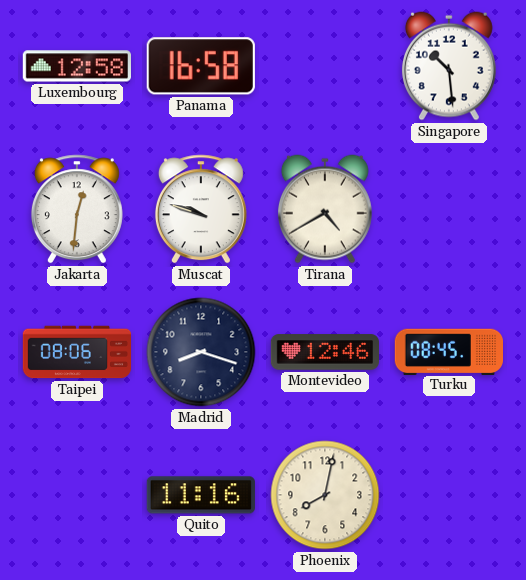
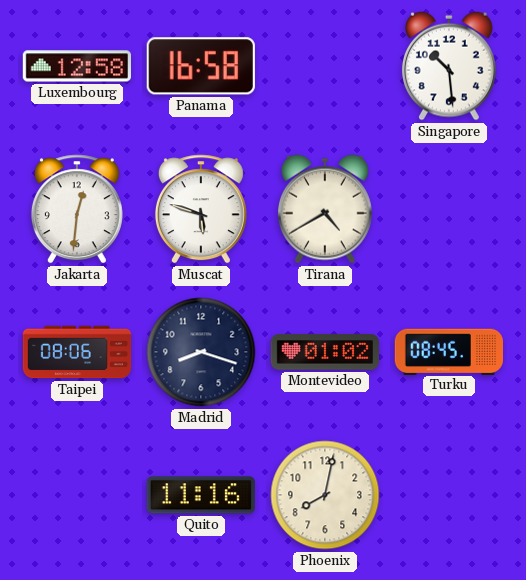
Muscat: 9:48 -> 5:48 (201, 209)
Montevideo: 12:46 -> 01:02 (324, 352)
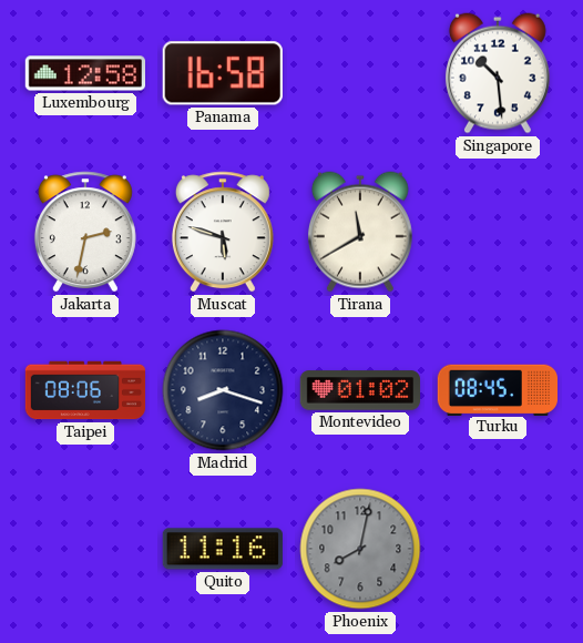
Jakarta: 12:31 -> 2:32 (85, 232)
Tirana: 4:40 -> 11:40 (360, 232)
Phoenix dial: cream -> grey (360, 549)
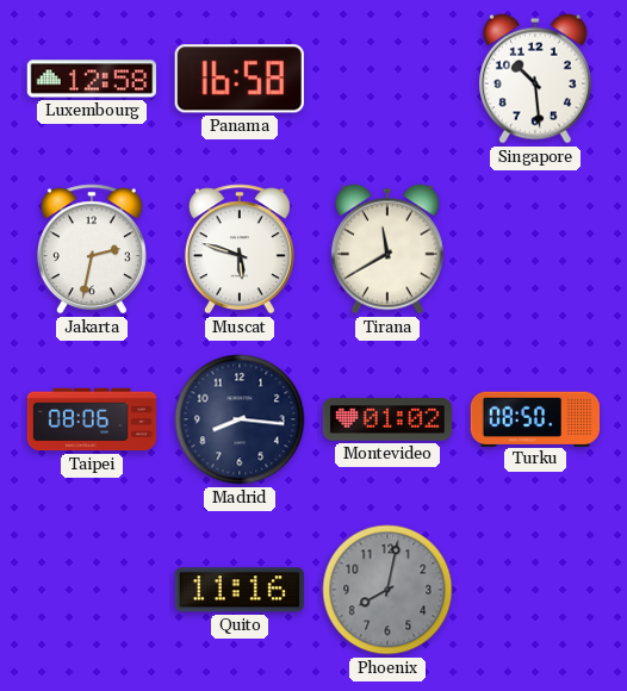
Madrid: 8:18 -> 8:16 (240, 419)
Turku: 08:45 -> 08:50 (534, 418)
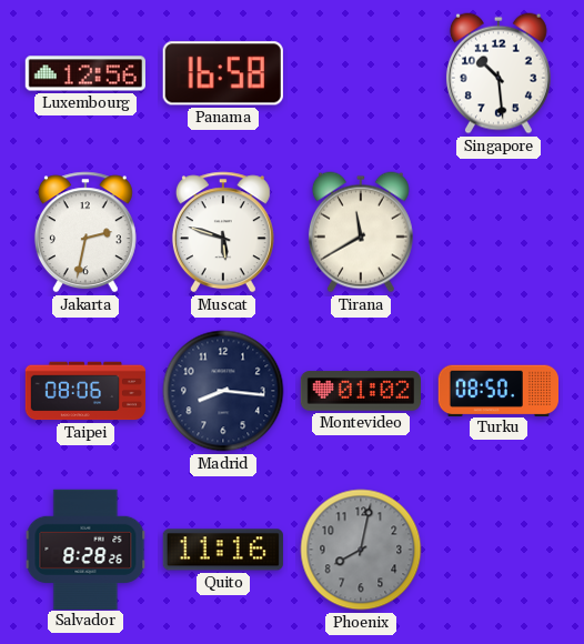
Luxembourg: 12:58 -> 12:56 (84, 73)
Salvador: none -> 8:28 (85, 549)
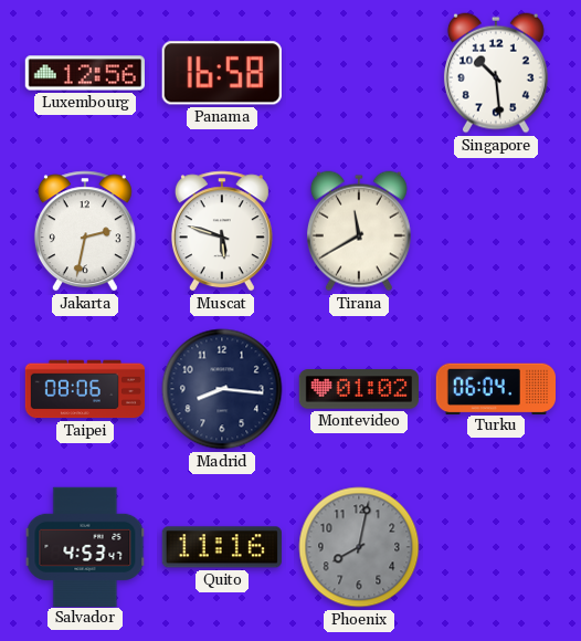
Turku: 08:50 -> 06:04 (495, 388)
Salvador: 8:28 -> 4:53 (85, 546)
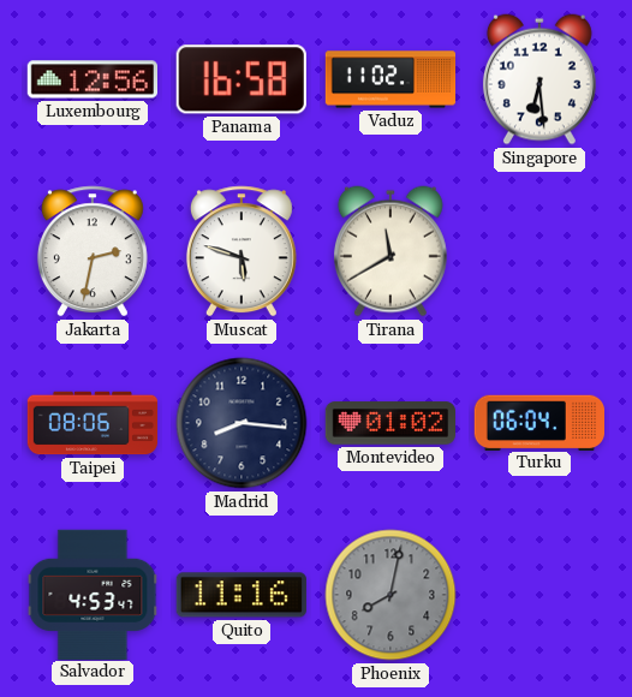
Vaduz: none -> 11:02 (390, 79)
Singapore: 10:29 -> 6:29 (539, 79)
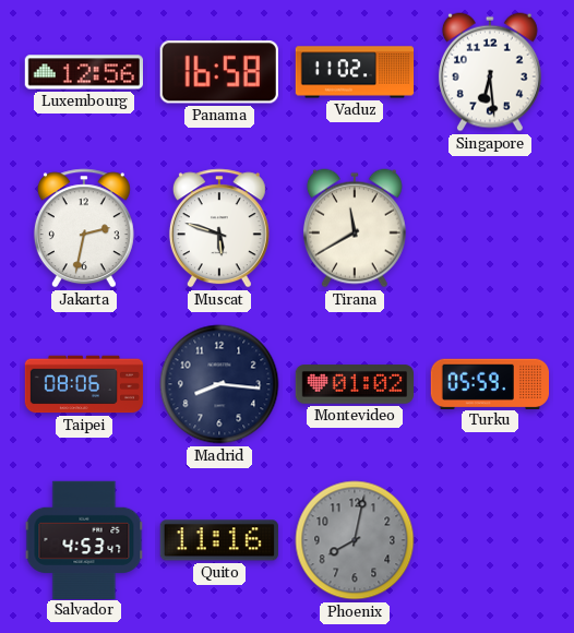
Turku: 06:04 -> 05:59 (489, 383)
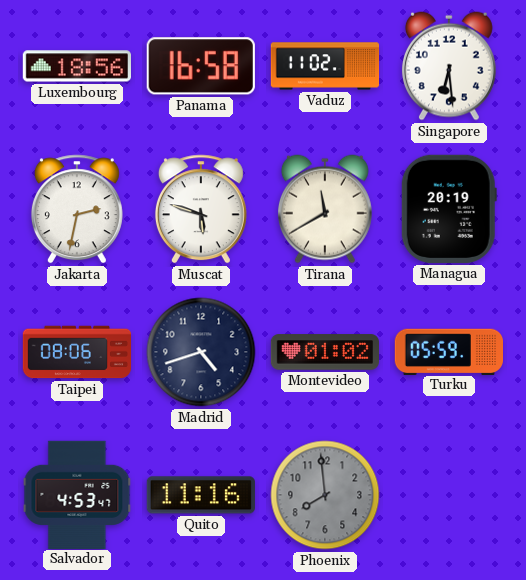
Luxembourg: 12:56 -> 18:56 (76, 66)
Managua: none -> 20:19 (449, 209)
Madrid: 8:16 -> 4:42 (201, 352)
Phoenix: 8:02 -> 7:59 (325, 495)
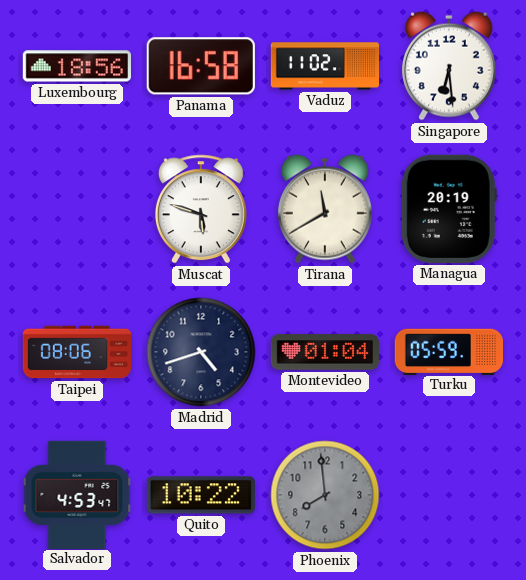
Jakarta: 2:32 -> none (77, 209)
Montevideo: 01:02 -> 01:04 (324, 352)
Quito: 11:16 -> 10:22 (201, 495)
